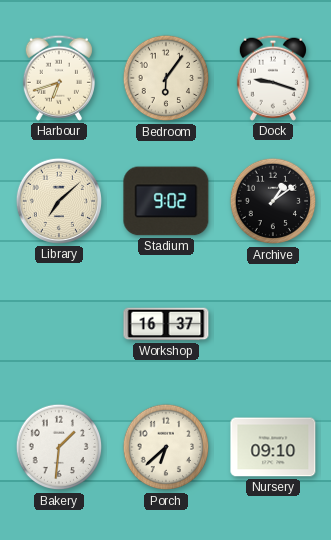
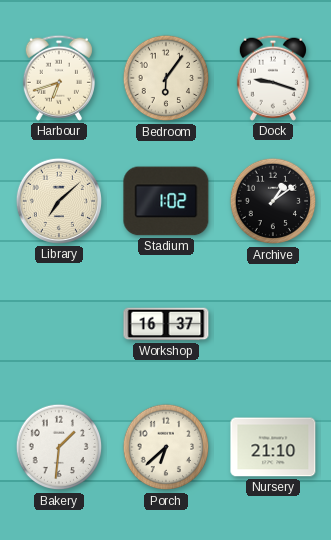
Stadium: 9:02 -> 1:02 (166, 201)
Nursery: 09:10 -> 21:10 (273, 447)
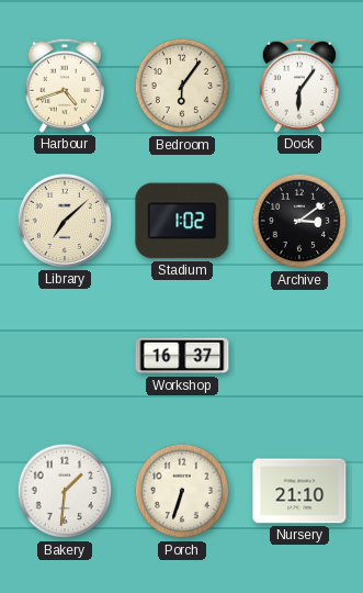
Harbour: 6:42 -> 4:42 (65, 86)
Dock: 9:18 -> 6:06 (299, 86)
Archive: 1:09 -> 3:09 (299, 221)
Porch: 6:38 -> 6:33 (182, 491)
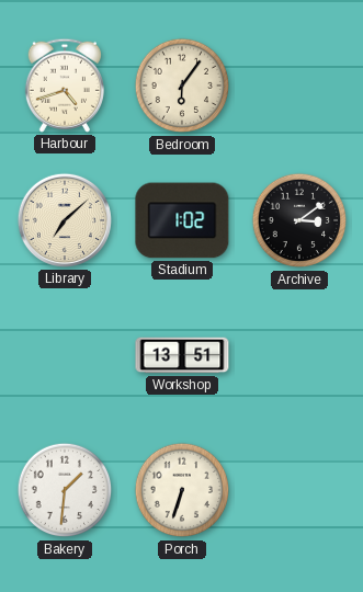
Dock: 6:06 -> none (299, 86)
Workshop: 16:37 -> 13:51 (182, 355)
Nursery: 21:10 -> none (299, 491)
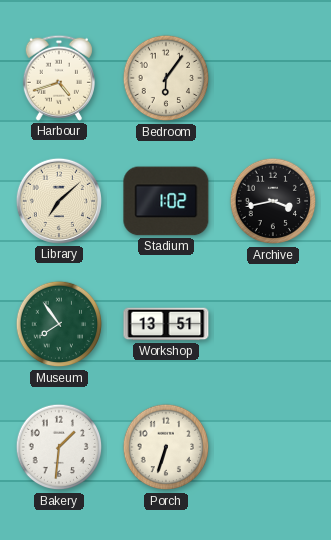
Archive: 3:09 -> 3:43 (273, 201)
Museum: none -> 7:54 (59, 324)
